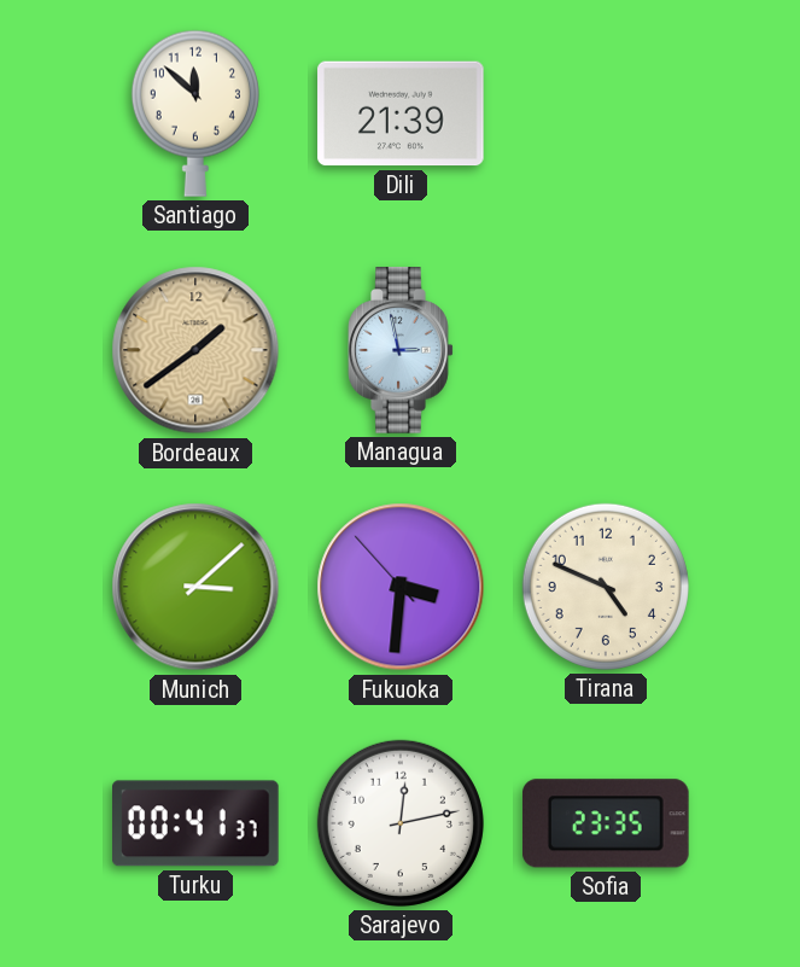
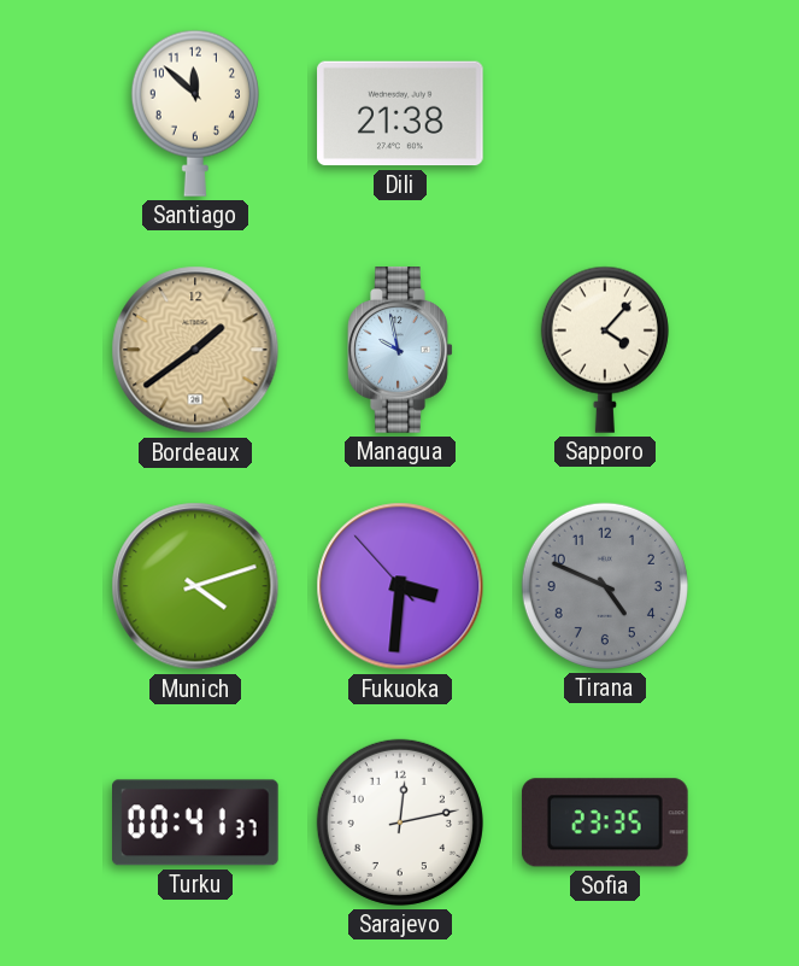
Dili: 21:39 -> 21:38 (400, 113)
Managua: 2:58 -> 9:58 (400, 350)
Sapporo: none -> 4:07 (605, 350)
Munich: 3:08 -> 4:12 (195, 586)
Tirana dial: cream -> grey (605, 586)
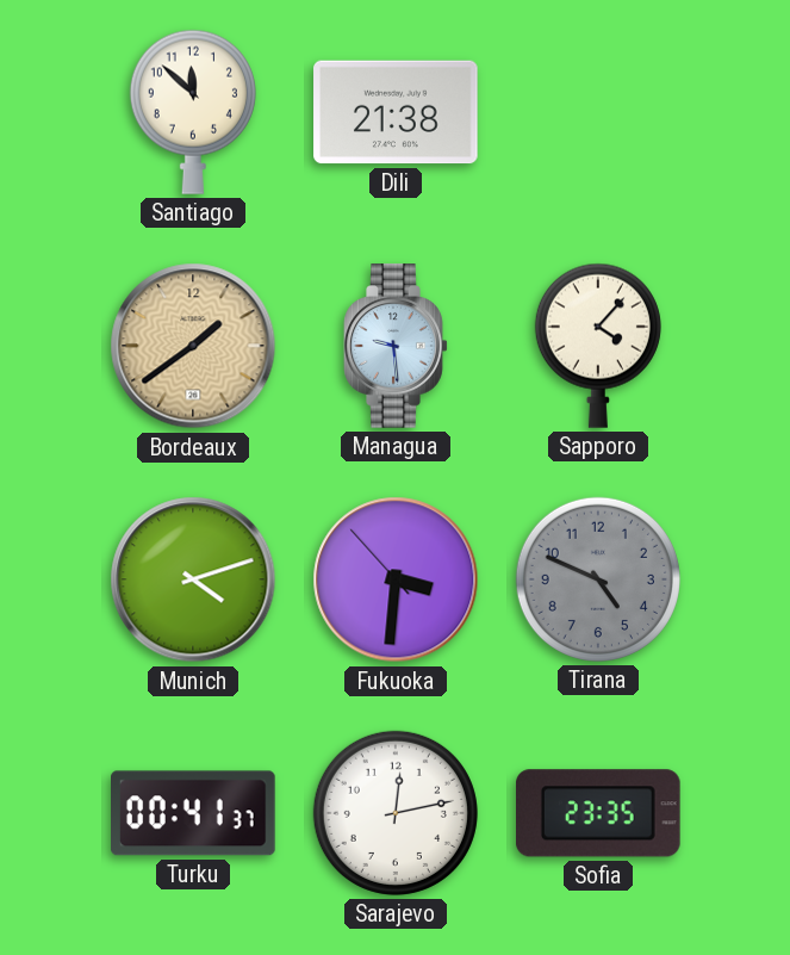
Managua: 9:58 -> 9:29 (396, 346)
